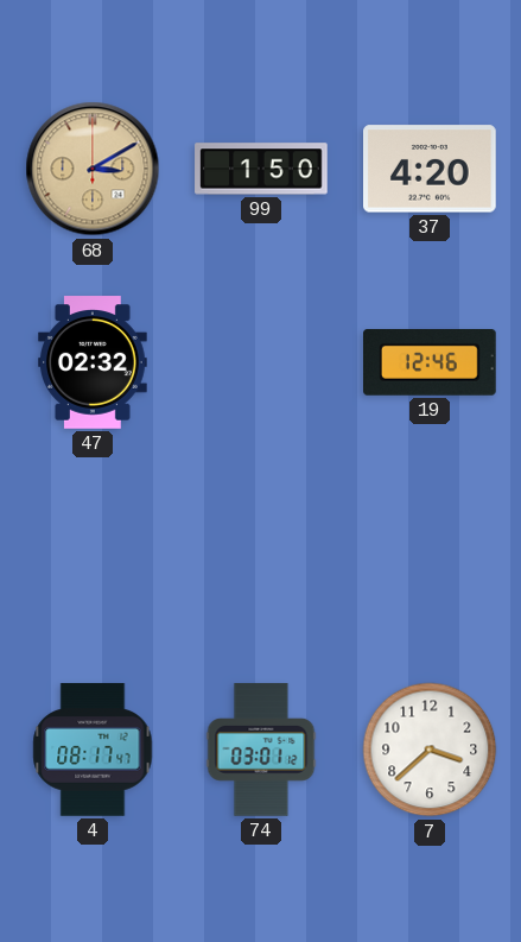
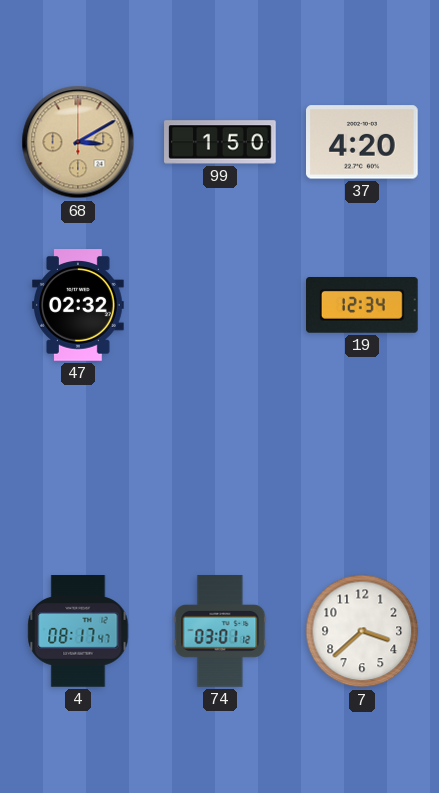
19: 12:46 -> 12:34 (363, 306)
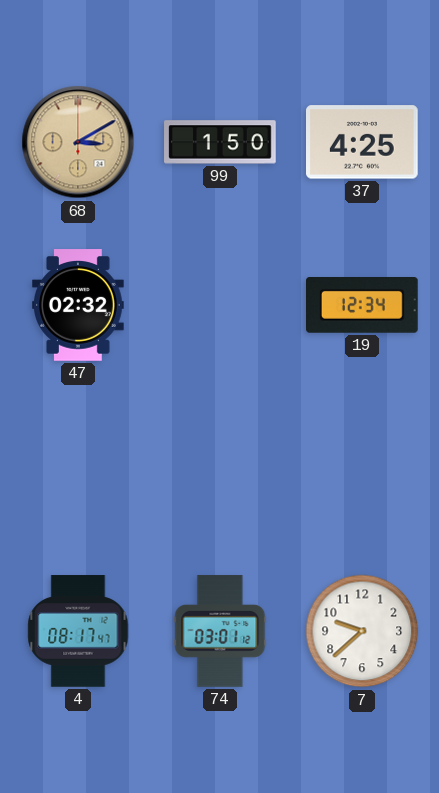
37: 4:20 -> 4:25 (363, 142)
7: 3:38 -> 9:38 (362, 631)
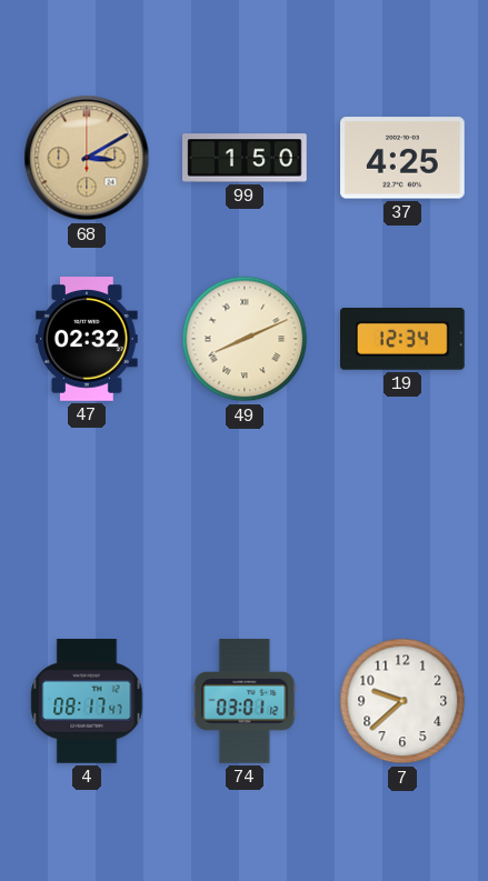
49: none -> 8:11 (245, 339)
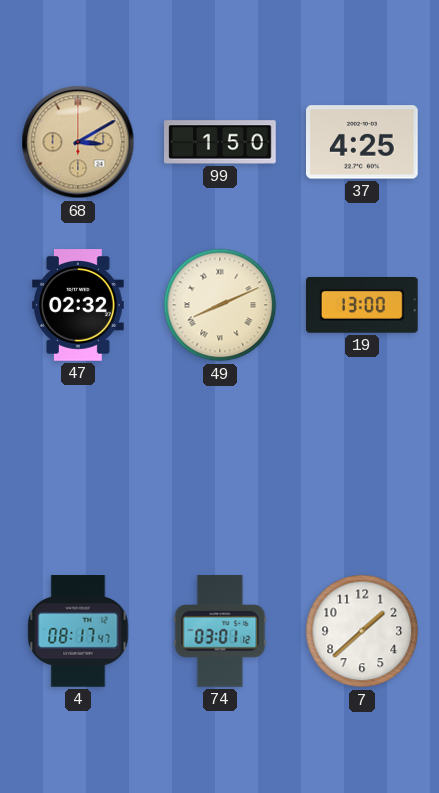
19: 12:34 -> 13:00 (363, 306)
7: 9:38 -> 1:38 (362, 631)
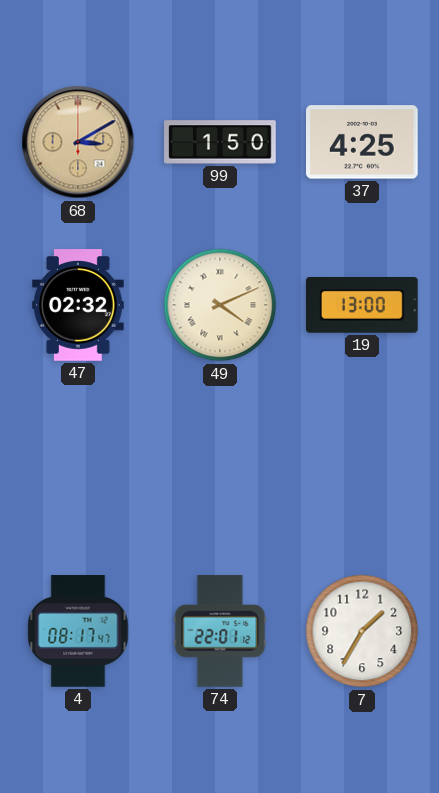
49: 8:11 -> 4:11 (220, 305)
74: 03:01 -> 22:01 (220, 631)
7: 1:38 -> 1:35 (362, 631)
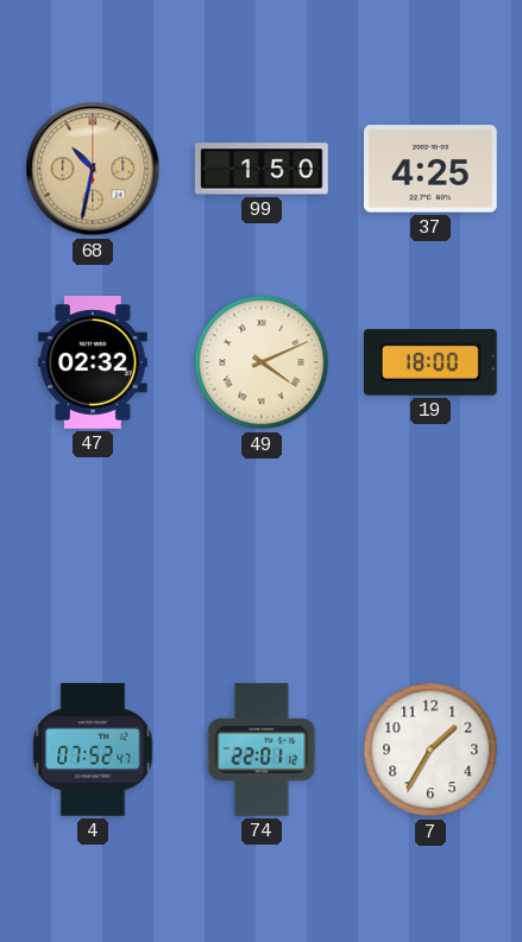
68: 3:10 -> 10:32 (93, 169)
19: 13:00 -> 18:00 (432, 363)
4: 08:17 -> 07:52 (93, 750)
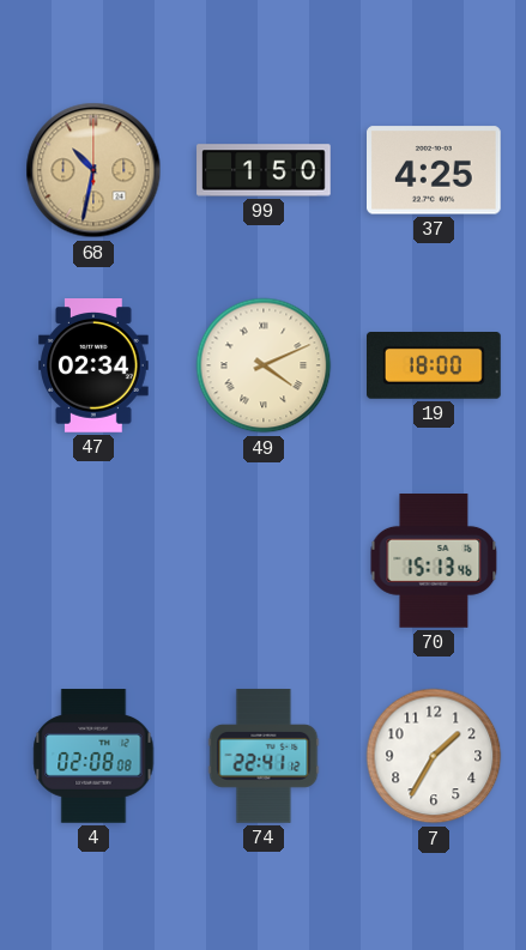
47: 02:32 -> 02:34 (95, 365)
70: none -> 15:13 (434, 561)
4: 07:52 -> 02:08 (93, 756)
74: 22:01 -> 22:41 (264, 756)
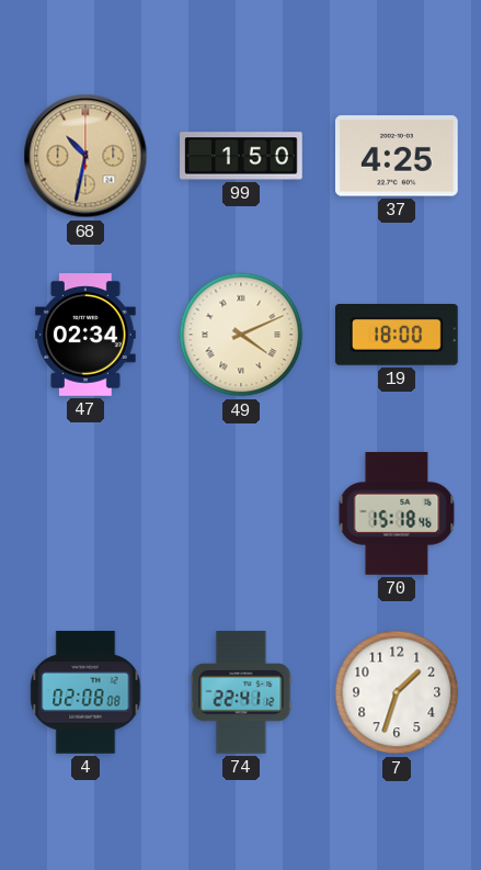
70: 15:13 -> 15:18 (397, 513)
7: 1:35 -> 1:33 (397, 692)
